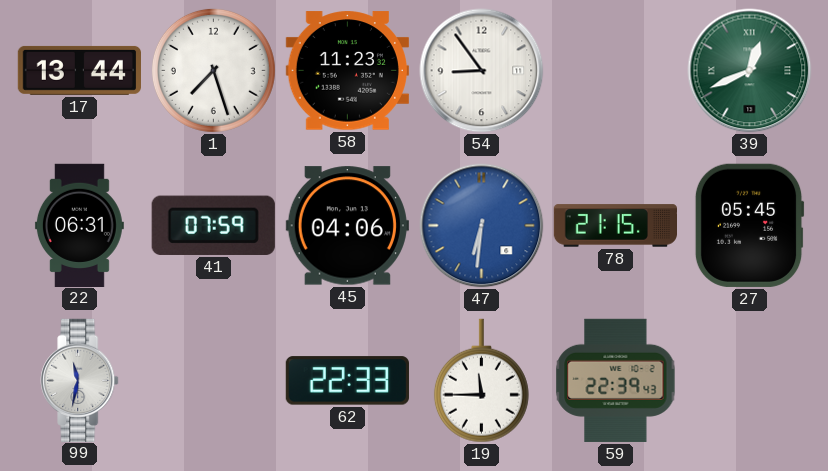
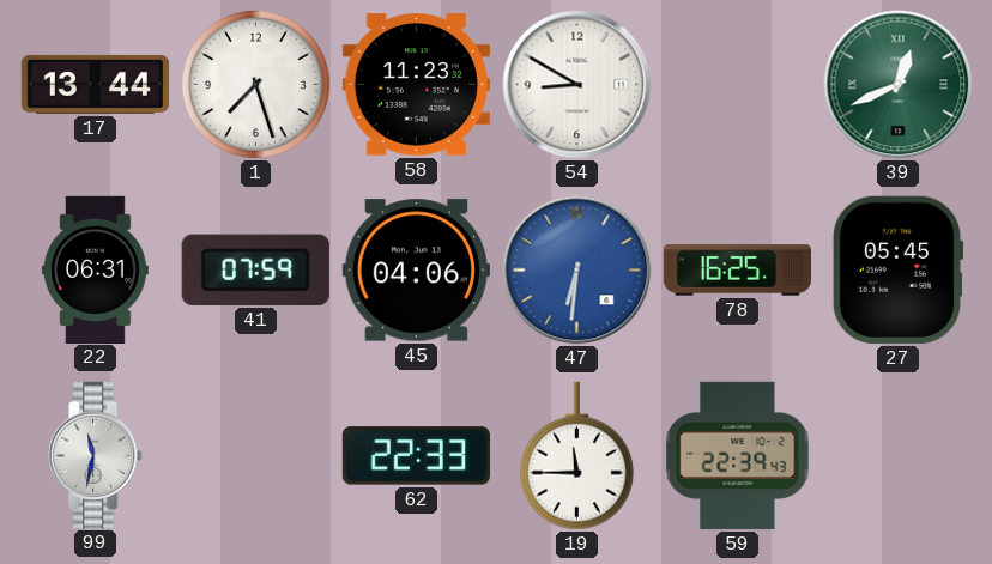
54: 8:54 -> 8:50 (577, 85)
78: 21:15 -> 16:25 (737, 271)
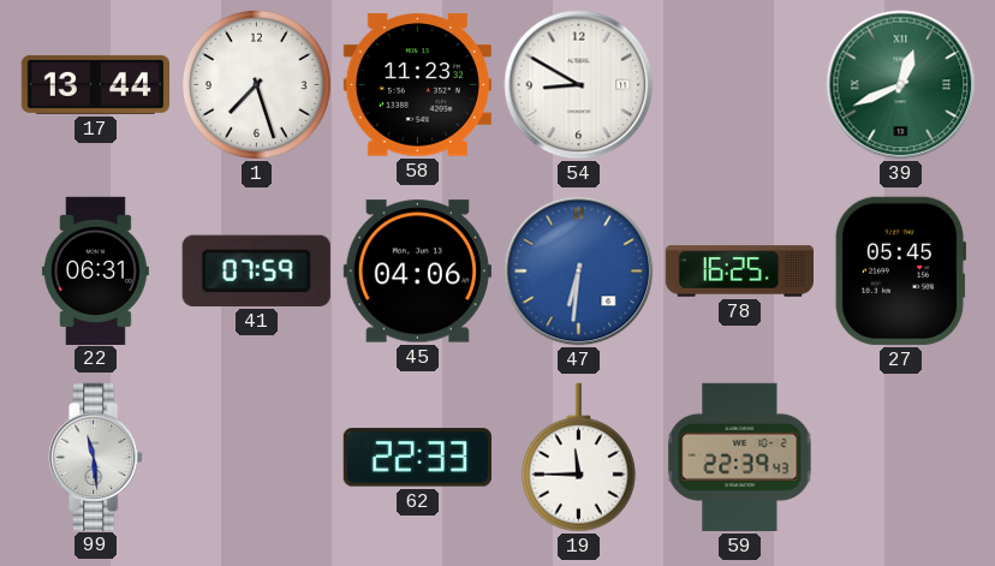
99: 11:32 -> 11:29 (96, 457)
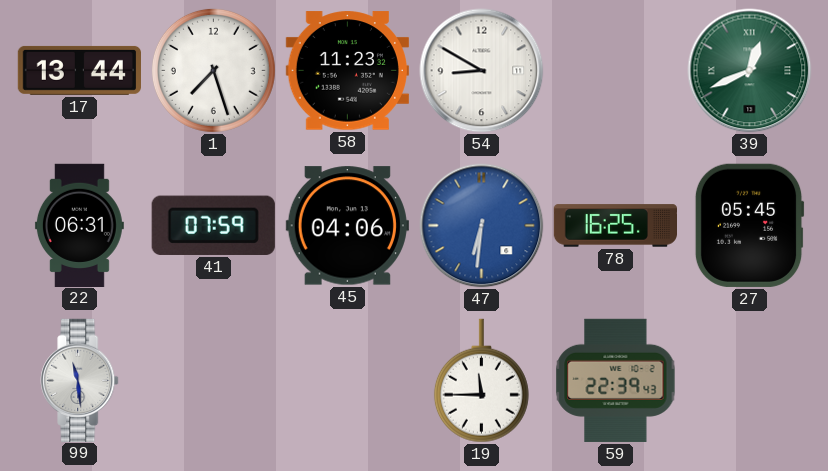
62: 22:33 -> none (417, 458)
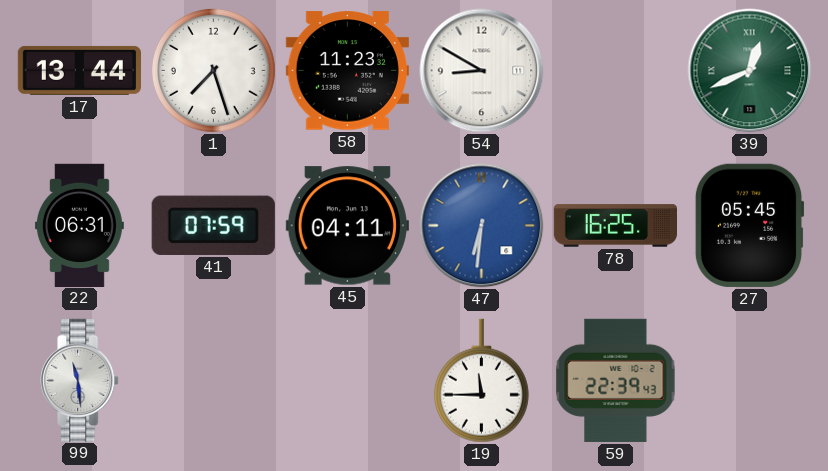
45: 04:06 -> 04:11 (347, 226)
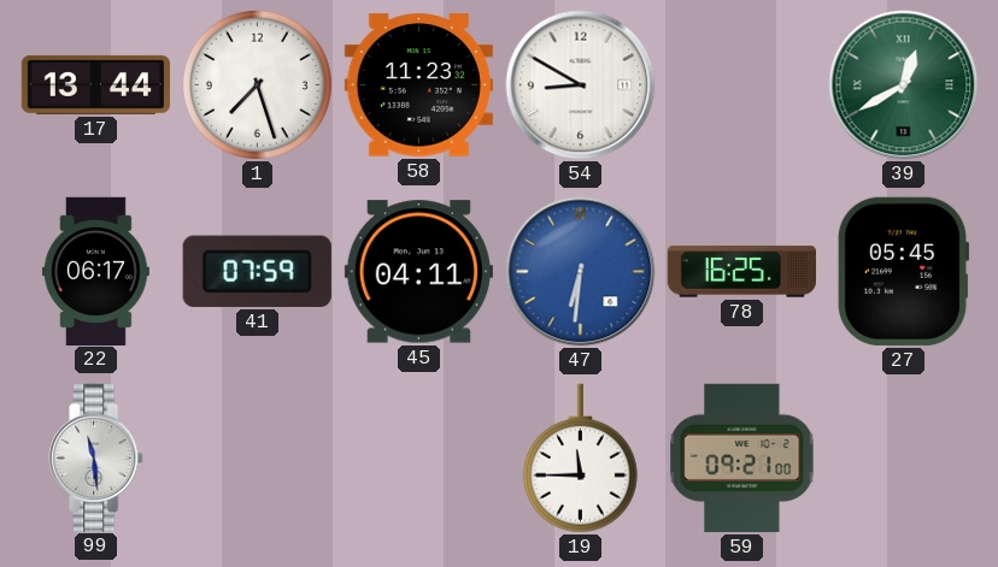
39: 12:41 -> 12:40 (904, 85)
22: 06:31 -> 06:17 (95, 271)
59: 22:39 -> 09:21 (742, 457)
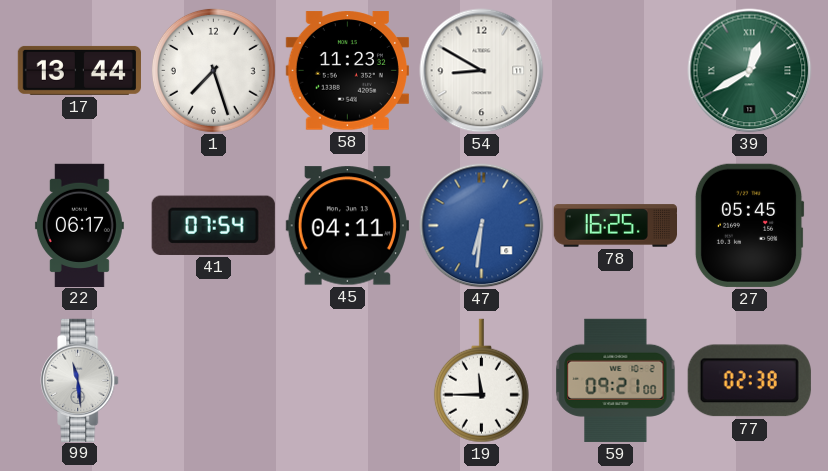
41: 07:59 -> 07:54 (213, 225)
77: none -> 02:38 (749, 381)
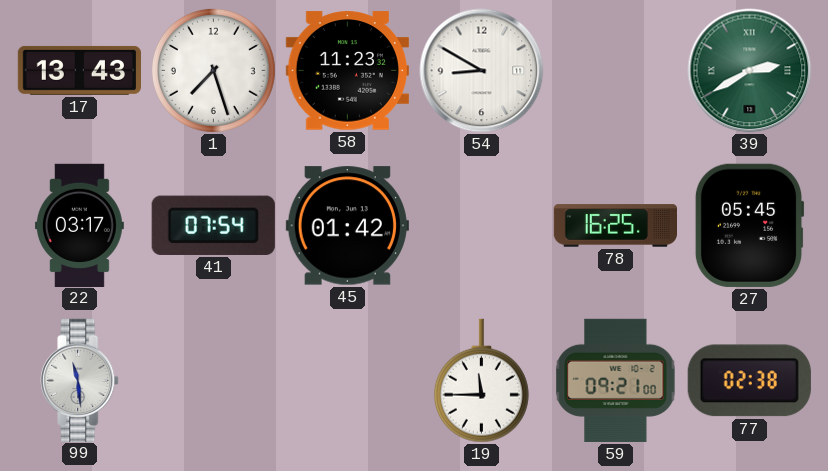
17: 13:44 -> 13:43 (79, 70)
39: 12:40 -> 2:40 (750, 71)
22: 06:17 -> 03:17 (79, 225)
45: 04:11 -> 01:42 (347, 226)
47: 6:31 -> none (482, 226)
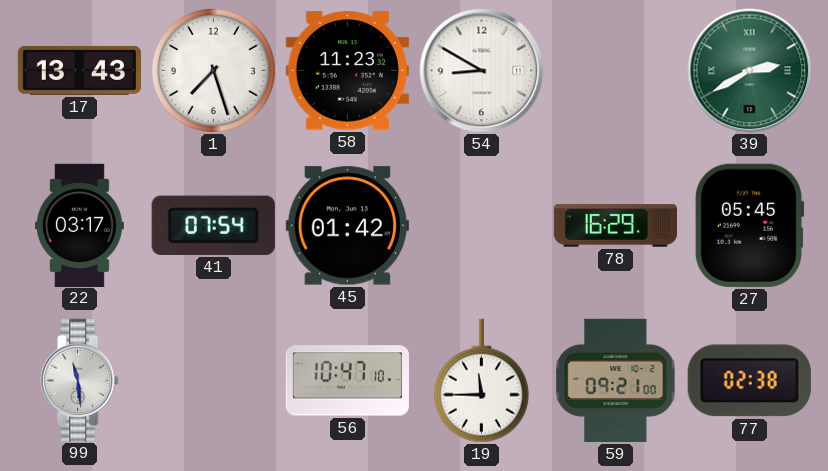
78: 16:25 -> 16:29 (615, 226)
56: none -> 10:47 (347, 381)
